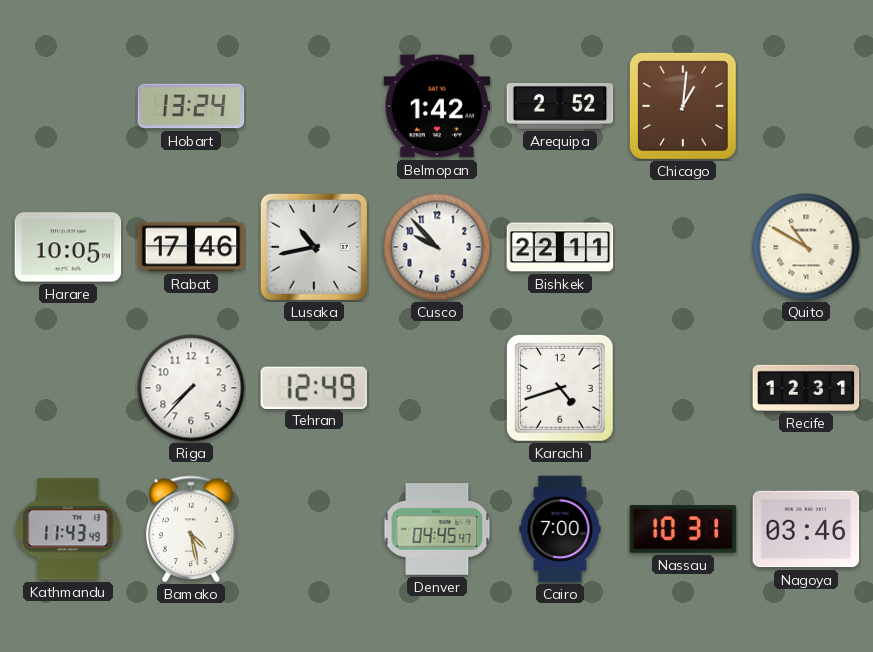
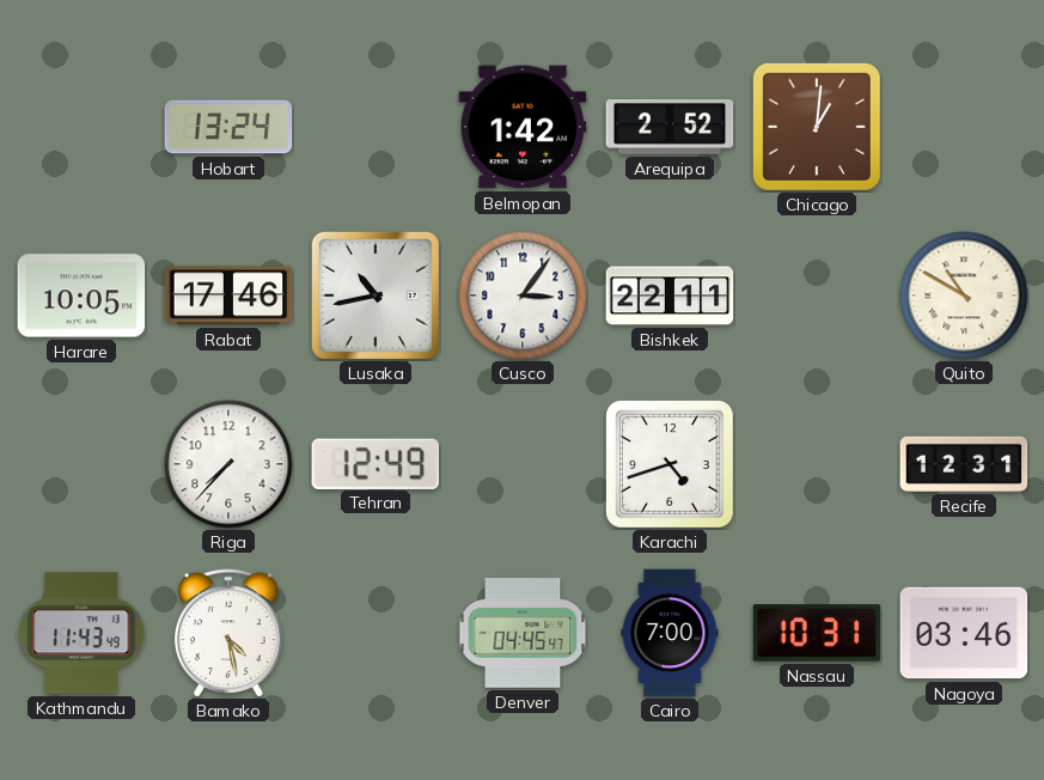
Cusco: 9:53 -> 3:06 (523, 295)
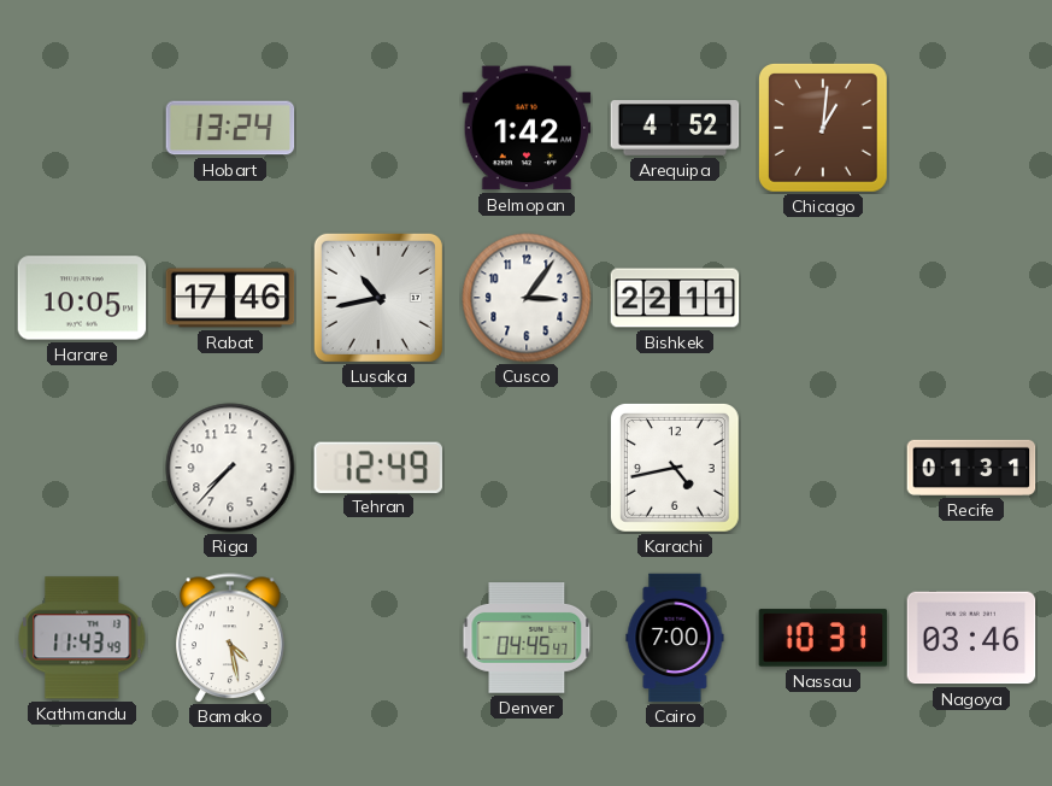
Arequipa: 2:52 -> 4:52 (675, 129)
Quito: 10:50 -> none (964, 295)
Karachi: 4:42 -> 4:43 (675, 468)
Recife: 12:31 -> 01:31 (971, 468)
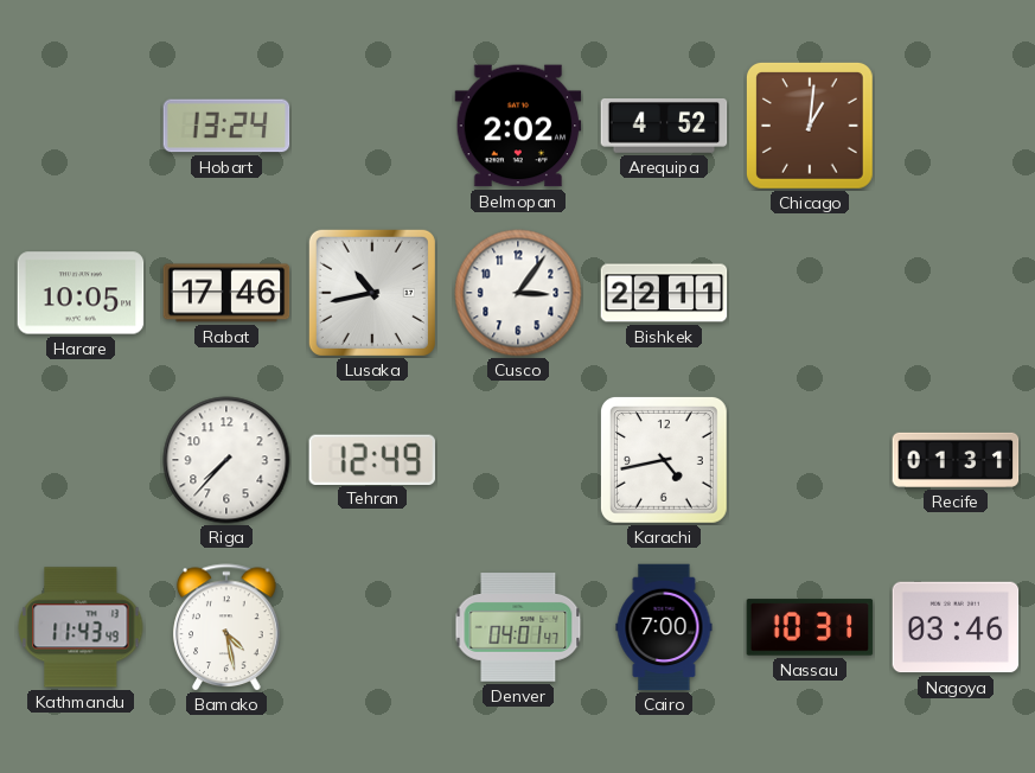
Belmopan: 1:42 -> 2:02 (518, 126)
Denver: 04:45 -> 04:01 (518, 628)
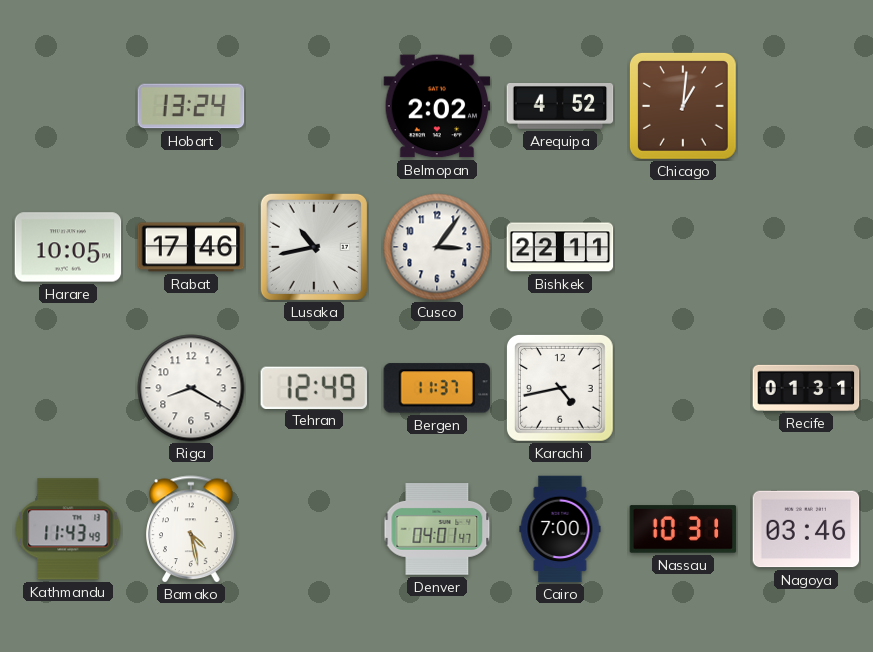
Riga: 7:37 -> 8:20 (191, 388)
Bergen: none -> 11:37 (437, 388)
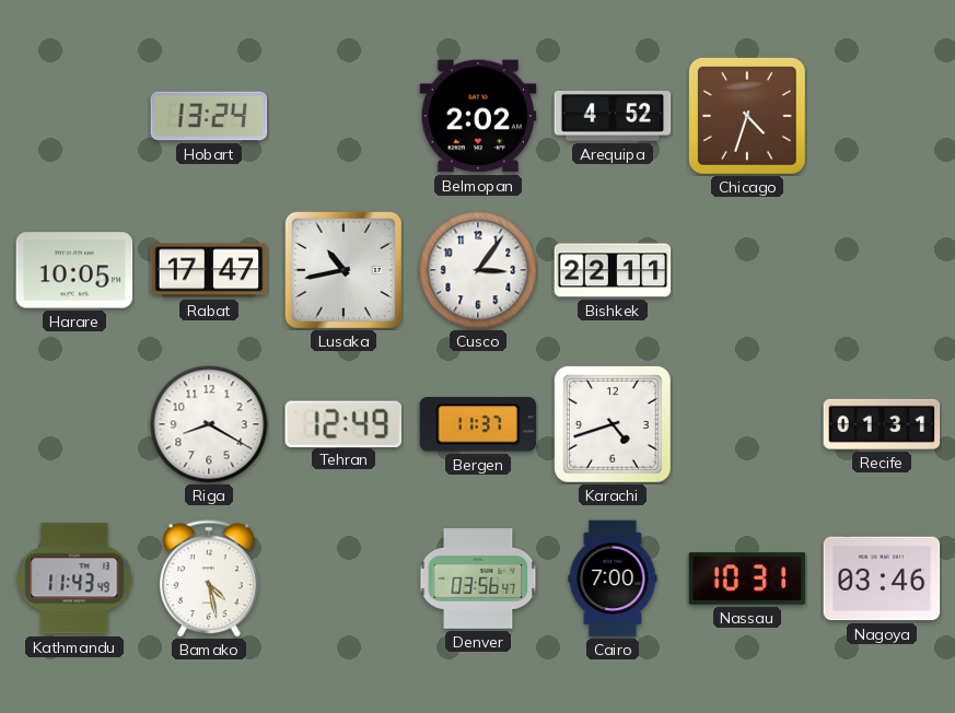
Chicago: 1:01 -> 4:33 (747, 116)
Rabat: 17:46 -> 17:47 (209, 270)
Karachi: 4:43 -> 4:42 (613, 424)
Denver: 04:01 -> 03:56 (478, 580)
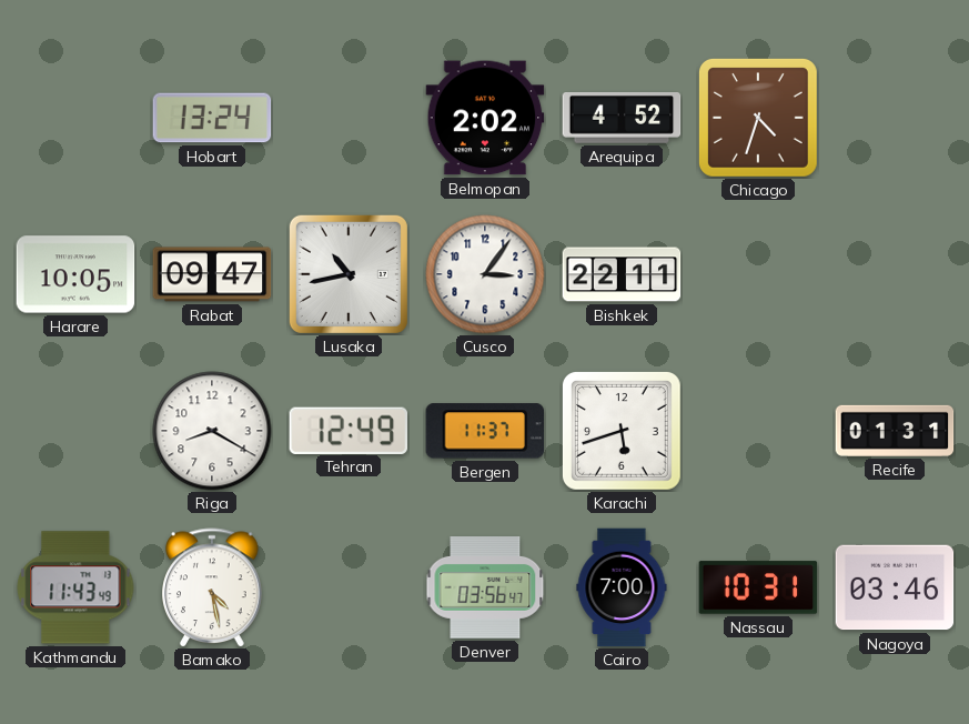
Rabat: 17:47 -> 09:47 (212, 274)
Karachi: 4:42 -> 5:42 (622, 431)
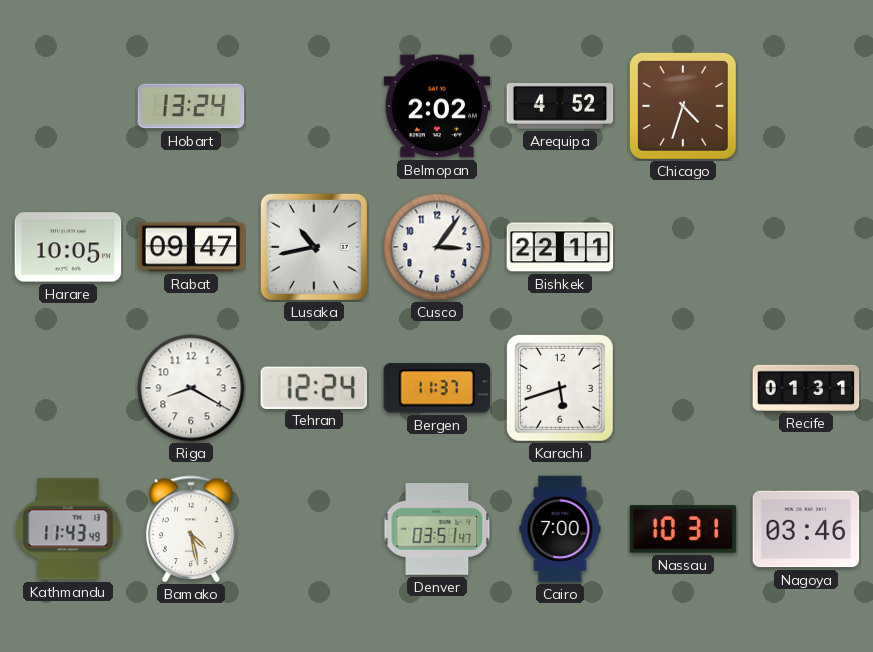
Tehran: 12:49 -> 12:24 (313, 387)
Denver: 03:56 -> 03:51 (437, 530)
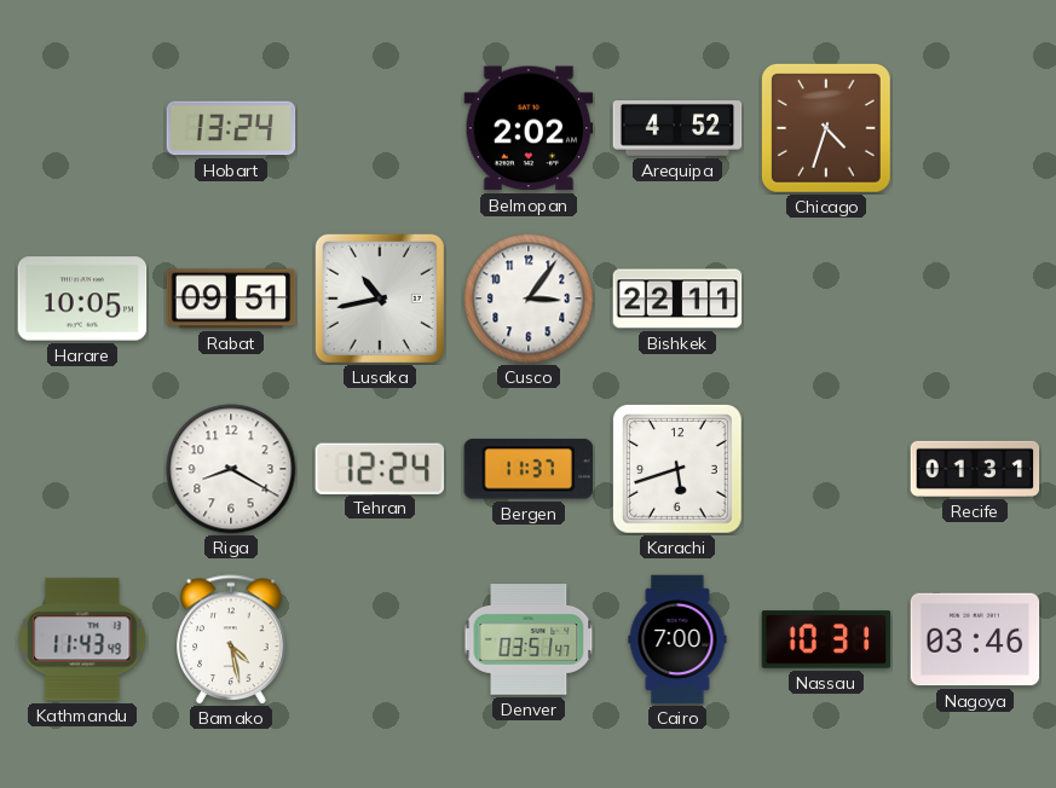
Rabat: 09:47 -> 09:51 (231, 299)
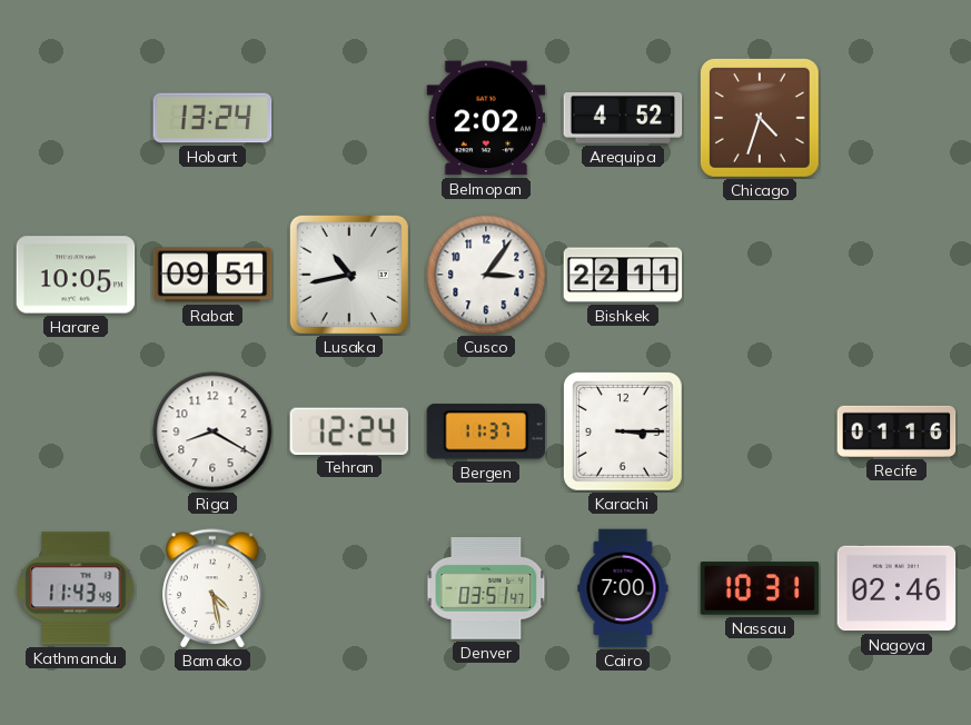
Karachi: 5:42 -> 3:15 (623, 431)
Recife: 01:31 -> 01:16 (896, 431)
Nagoya: 03:46 -> 02:46 (896, 588)
